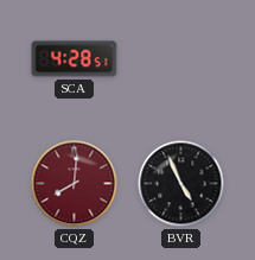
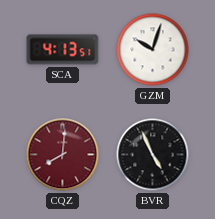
SCA: 4:28 -> 4:13 (63, 50)
GZM: none -> 10:03 (153, 50)
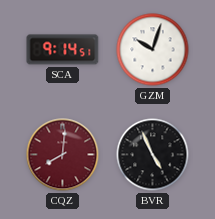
SCA: 4:13 -> 9:14 (63, 50)
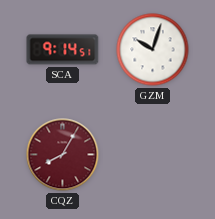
CQZ: 8:01 -> 8:05 (63, 155)
BVR: 4:56 -> none (153, 155)
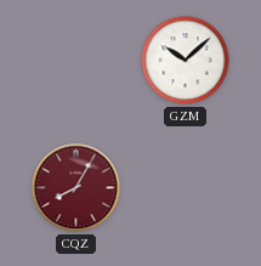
SCA: 9:14 -> none (63, 50)
GZM: 10:03 -> 10:08 (186, 61)
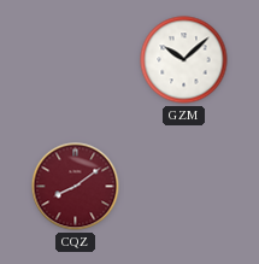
CQZ: 8:05 -> 8:09 (76, 187)
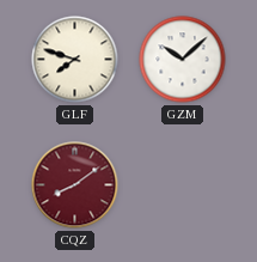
GLF: none -> 7:48 (75, 60)
